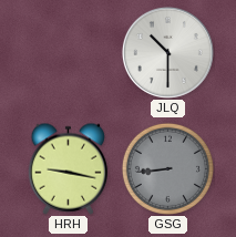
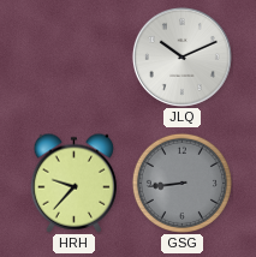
JLQ: 10:30 -> 10:11 (181, 56)
HRH: 9:17 -> 9:37 (75, 183)
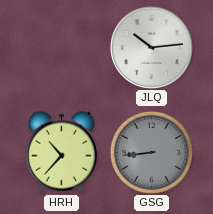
JLQ: 10:11 -> 10:14 (151, 47)
HRH: 9:37 -> 10:37 (62, 152)
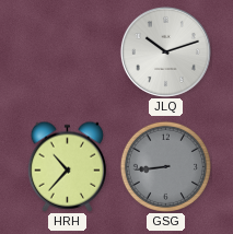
JLQ: 10:14 -> 10:12 (165, 51)
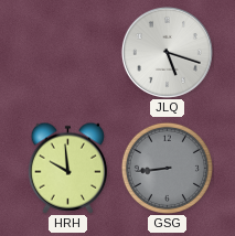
JLQ: 10:12 -> 5:18 (167, 52)
HRH: 10:37 -> 9:59 (68, 168)
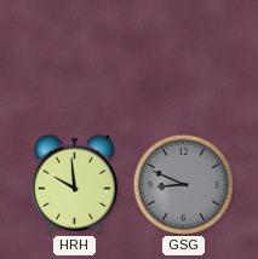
JLQ: 5:18 -> none (167, 52)
GSG: 8:44 -> 8:49 (183, 184)
